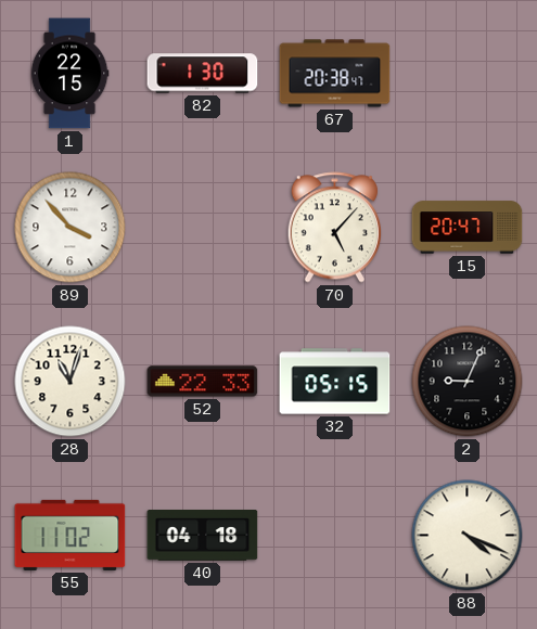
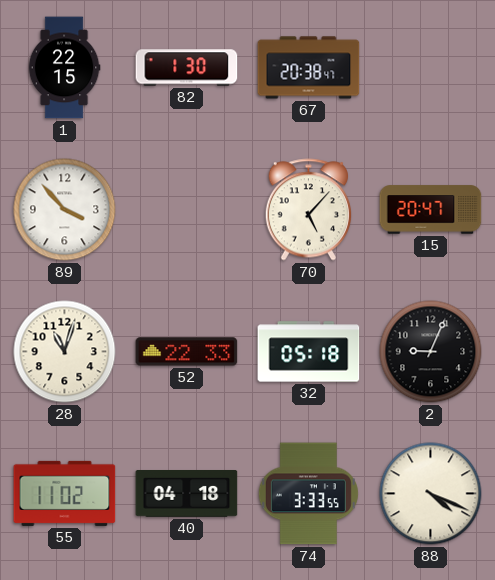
32: 05:15 -> 05:18 (309, 352)
74: none -> 3:33 (308, 494)
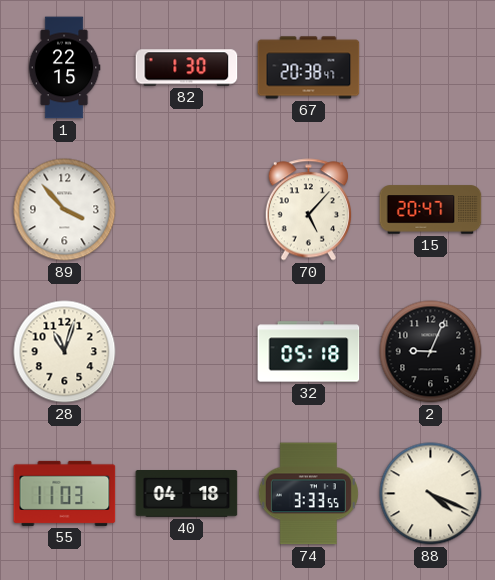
52: 22:33 -> none (187, 352)
55: 11:02 -> 11:03 (65, 493)
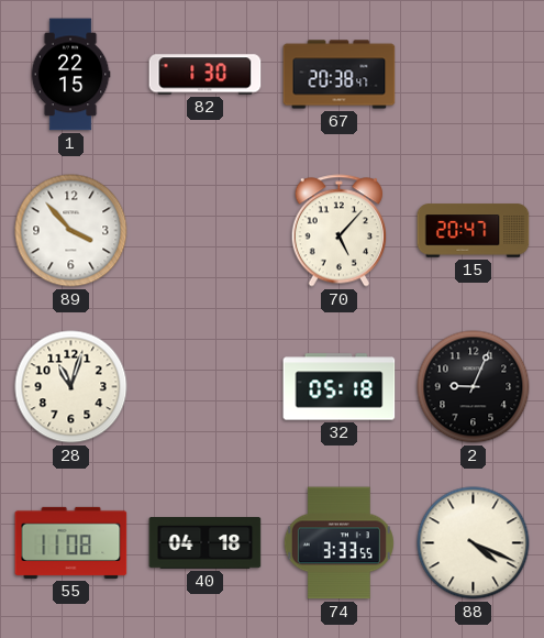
55: 11:03 -> 11:08 (71, 542)
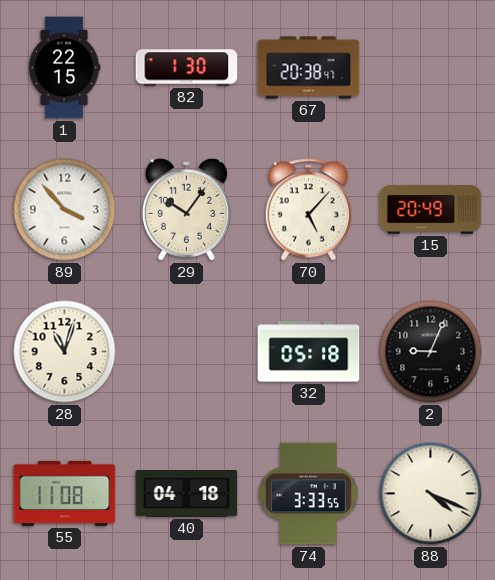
29: none -> 10:06 (186, 209)
15: 20:47 -> 20:49 (431, 210)
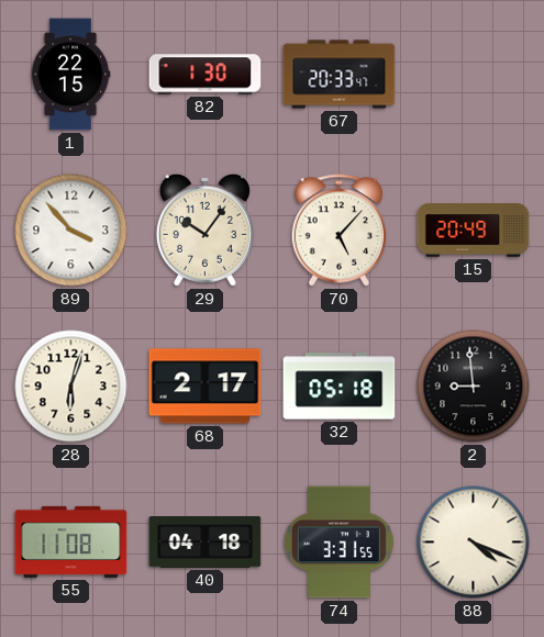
67: 20:38 -> 20:33 (340, 75)
28: 11:03 -> 6:03 (71, 387)
68: none -> 2:17 (206, 387)
2: 9:04 -> 8:59 (474, 387)
74: 3:33 -> 3:31 (338, 543)
